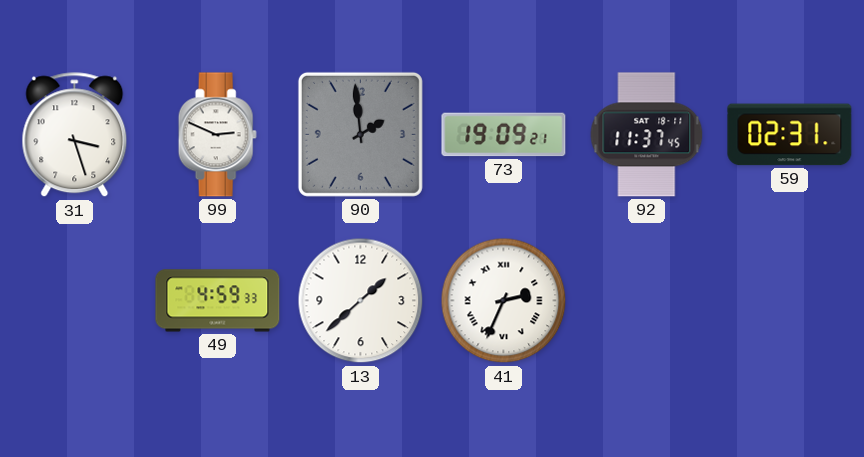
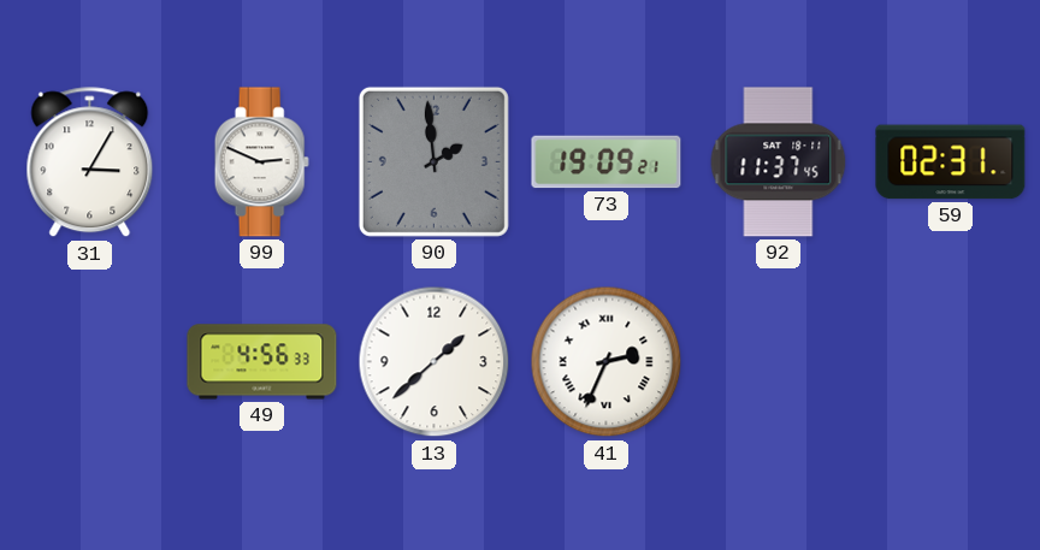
31: 3:27 -> 3:05 (90, 162)
49: 4:59 -> 4:56 (262, 362)
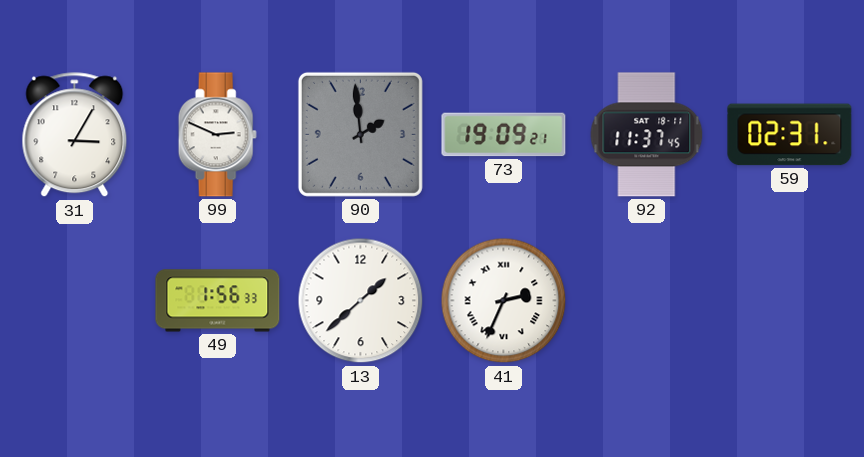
49: 4:56 -> 1:56 (218, 301)
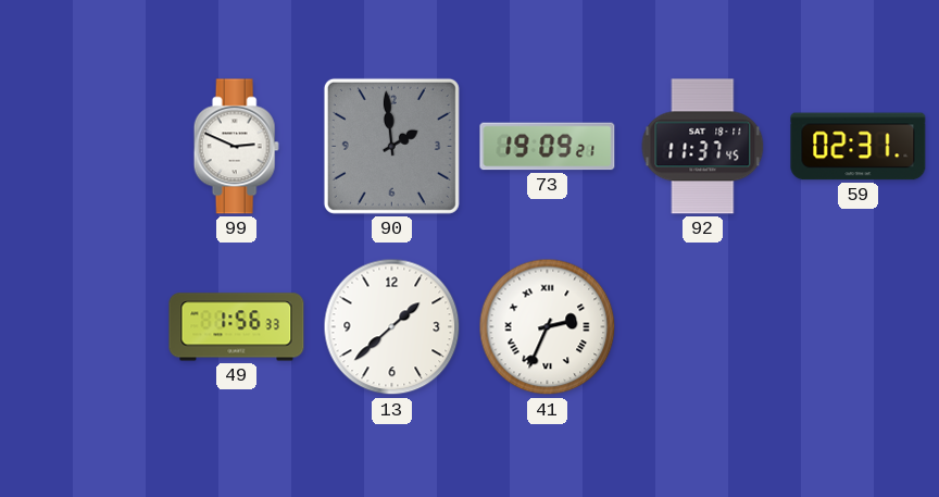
31: 3:05 -> none (75, 135)
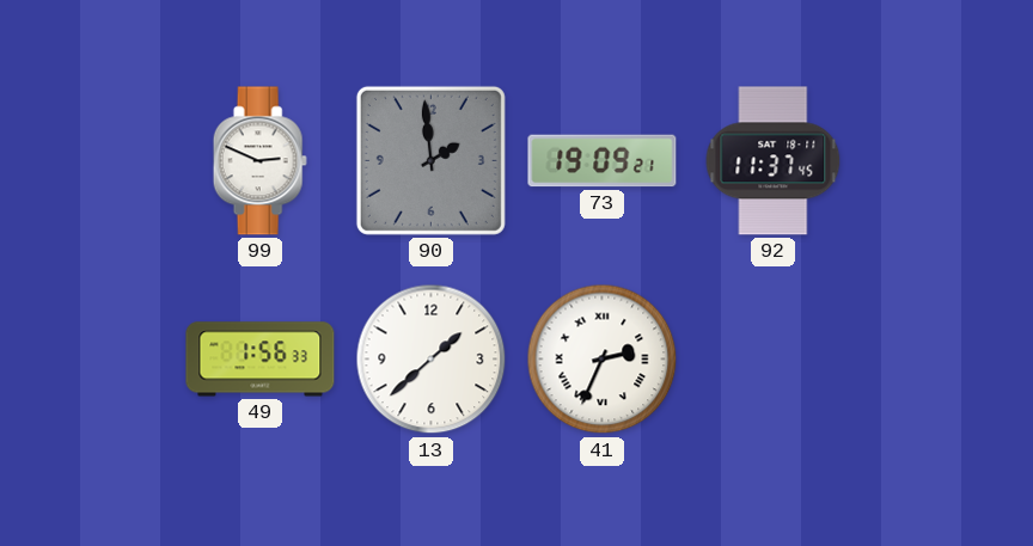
59: 02:31 -> none (859, 147)
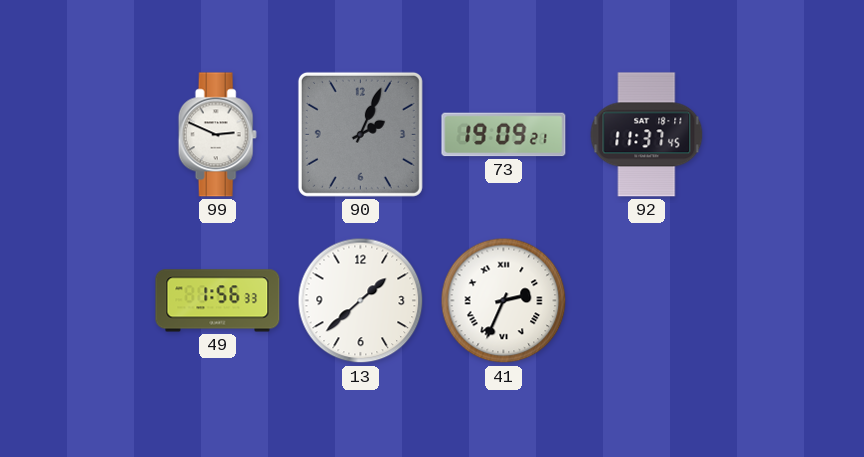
90: 1:59 -> 2:04 (360, 134)
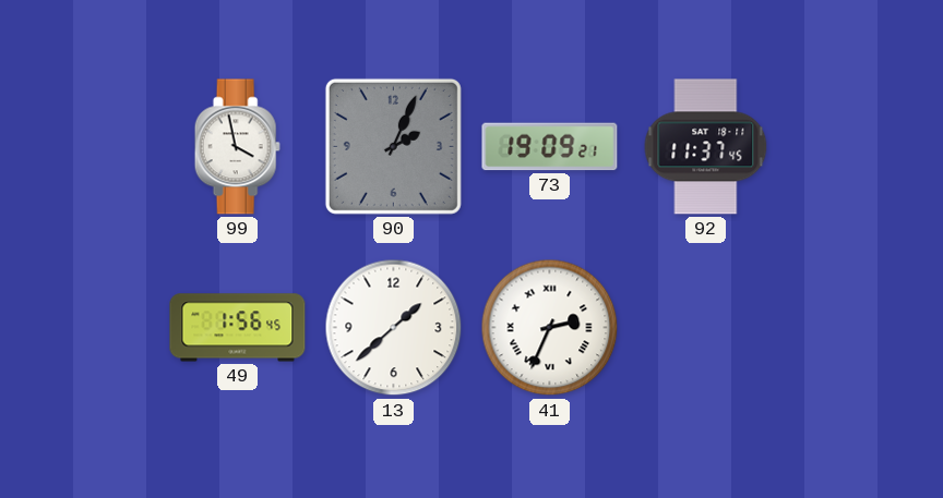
99: 2:49 -> 3:58 (237, 147)
49: 1:56:33 -> 1:56:45 (238, 328)
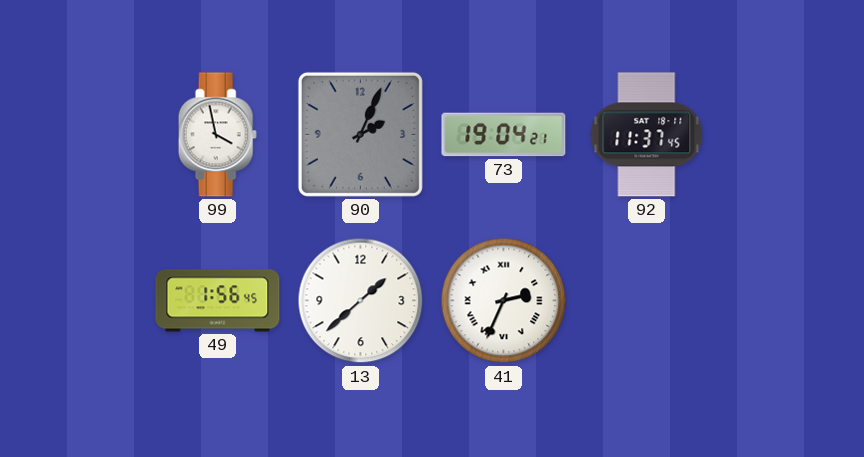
73: 19:09 -> 19:04 (504, 135)
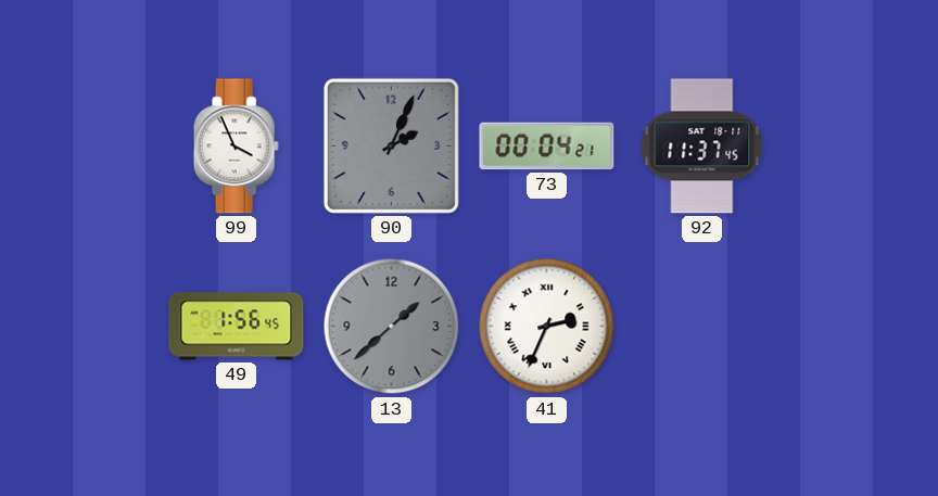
99: 3:58 -> 3:56 (236, 147)
73: 19:04 -> 00:04 (547, 147)
13 dial: white -> grey (392, 327)
